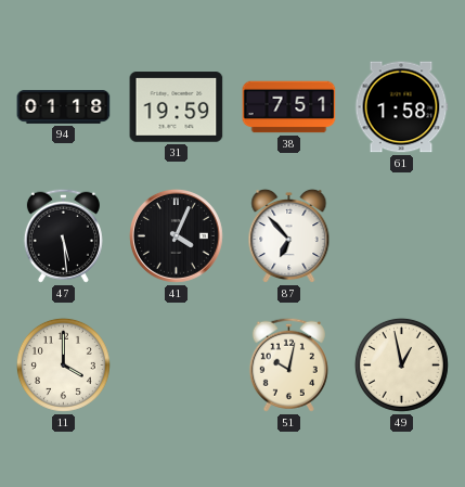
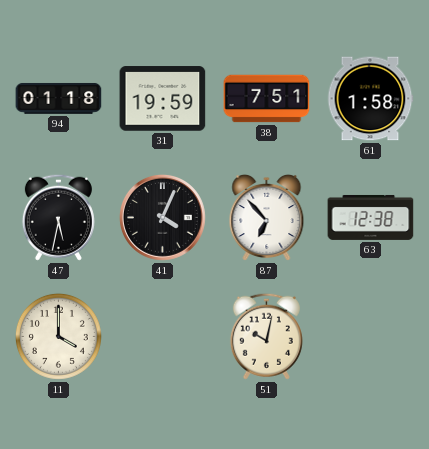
47: 5:29 -> 5:32 (58, 217)
63: none -> 12:38 (371, 217)
49: 12:58 -> none (401, 364)
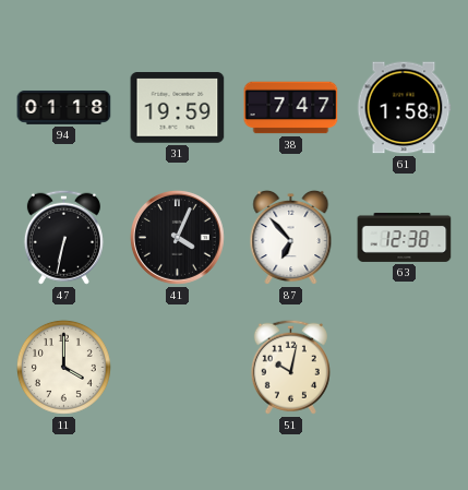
38: 7:51 -> 7:47 (291, 108)
47: 5:32 -> 6:32 (63, 237)
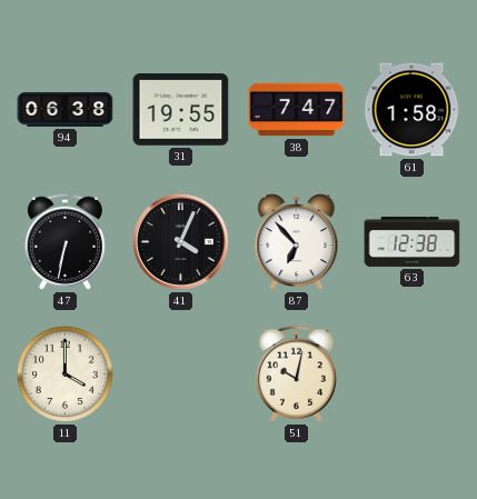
94: 01:18 -> 06:38 (66, 109)
31: 19:59 -> 19:55 (181, 110)
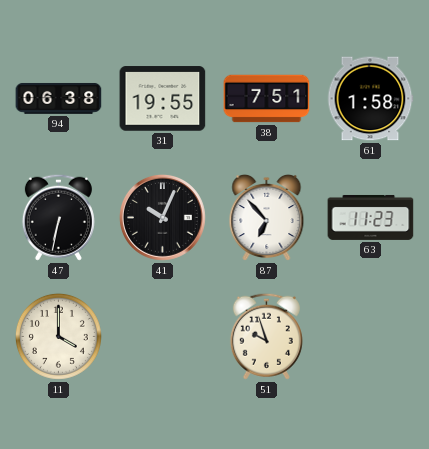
38: 7:47 -> 7:51 (267, 99)
41: 4:04 -> 10:04 (162, 217)
63: 12:38 -> 11:23 (371, 217)
51: 10:02 -> 9:57 (266, 336)
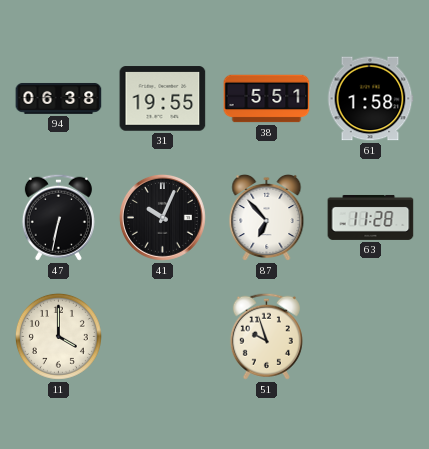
38: 7:51 -> 5:51 (267, 99)
63: 11:23 -> 11:28 (371, 217)
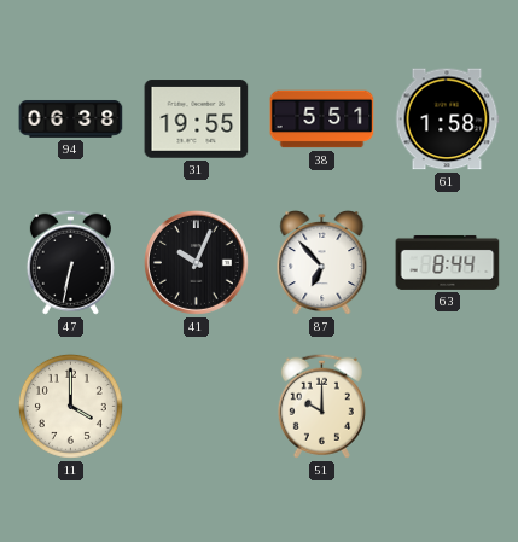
63: 11:28 -> 8:44 (448, 262)
51: 9:57 -> 10:00 (321, 406)
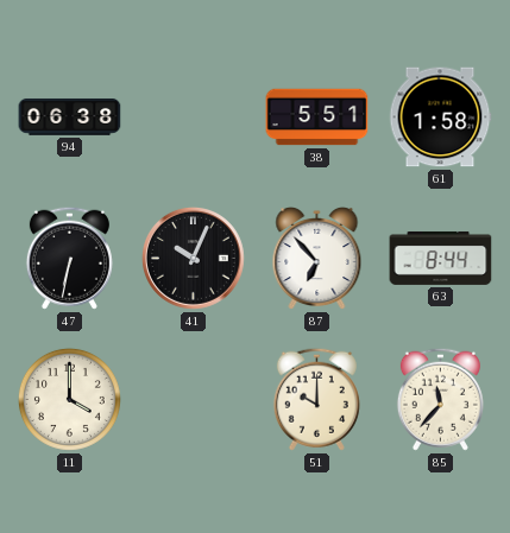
31: 19:55 -> none (197, 120)
85: none -> 11:37 (440, 399)
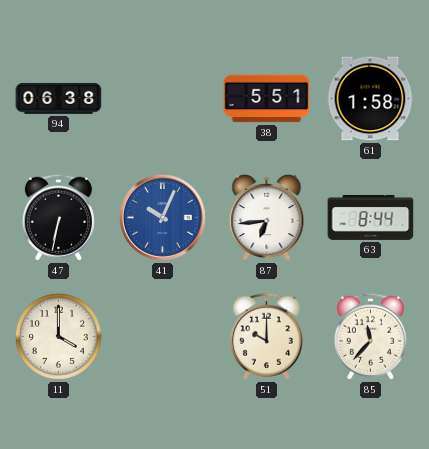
41 dial: black -> blue (162, 217)
87: 6:53 -> 6:44 (267, 218)
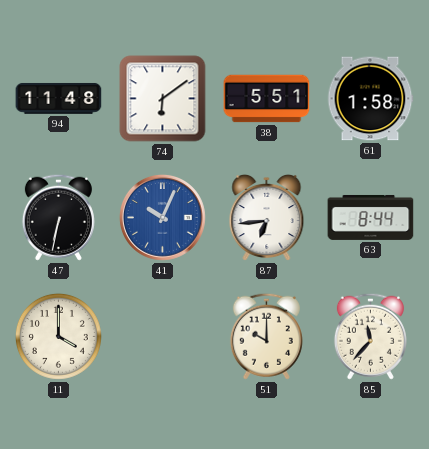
94: 06:38 -> 11:48 (59, 98)
74: none -> 6:09 (163, 99)
